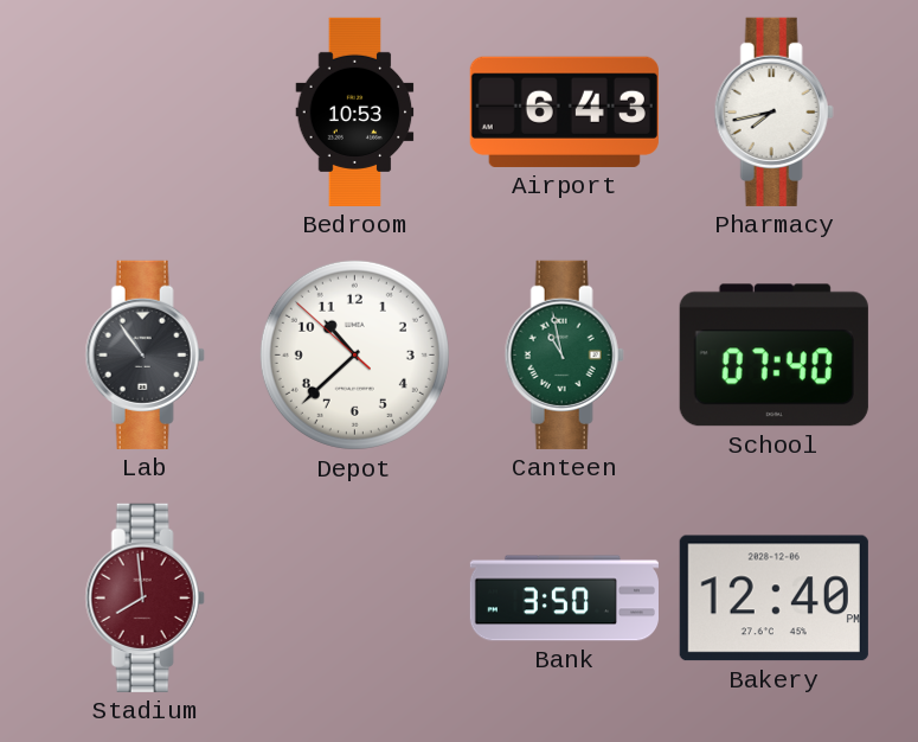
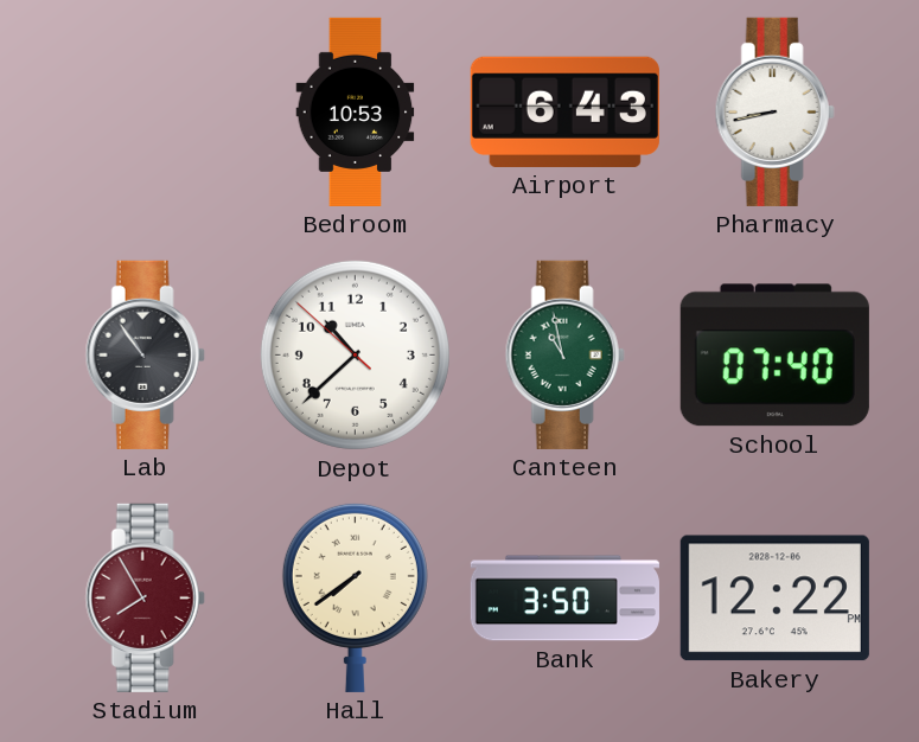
Pharmacy: 7:43 -> 8:43 (774, 111)
Stadium: 7:59 -> 7:55 (145, 597)
Hall: none -> 7:39 (355, 597)
Bakery: 12:40 -> 12:22 (774, 599)
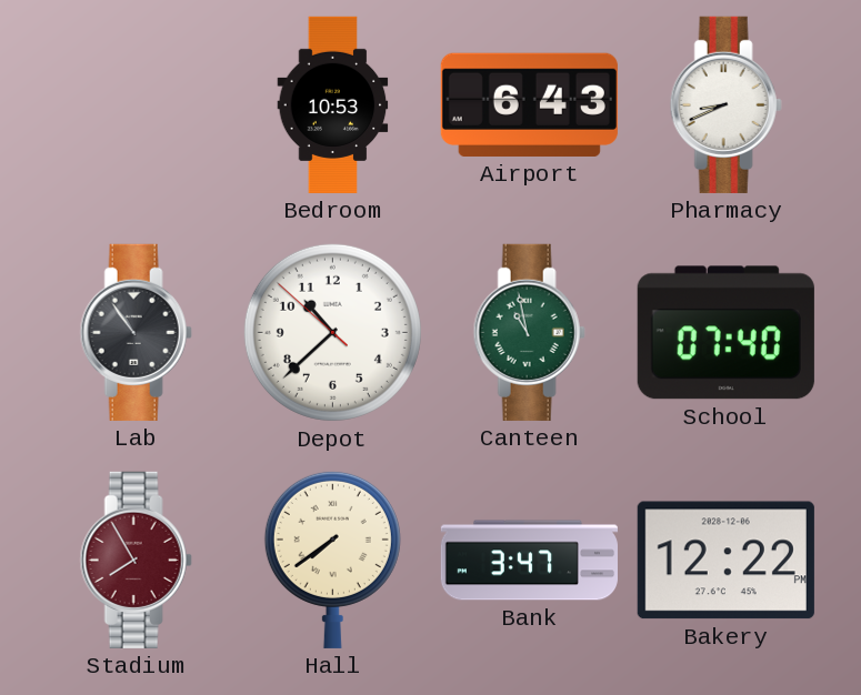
Pharmacy: 8:43 -> 8:41 (725, 104)
Bank: 3:50 -> 3:47 (529, 561)
